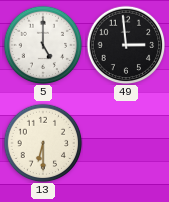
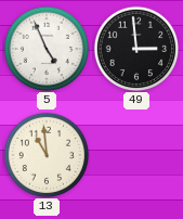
5: 5:00 -> 4:56 (47, 49)
13: 6:30 -> 10:59 (47, 155)
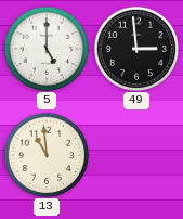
5: 4:56 -> 5:00 (47, 49)
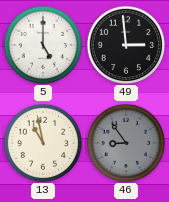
13: 10:59 -> 10:58 (43, 143)
46: none -> 8:54 (126, 143)
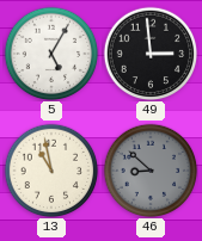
5: 5:00 -> 5:05 (51, 54)
46: 8:54 -> 8:52 (151, 171)
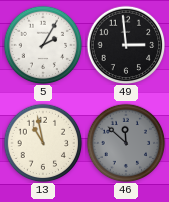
5: 5:05 -> 2:05 (43, 45)
46: 8:52 -> 11:52 (126, 143)
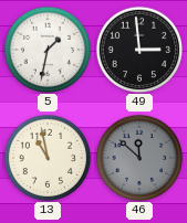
5: 2:05 -> 1:32 (48, 50)
